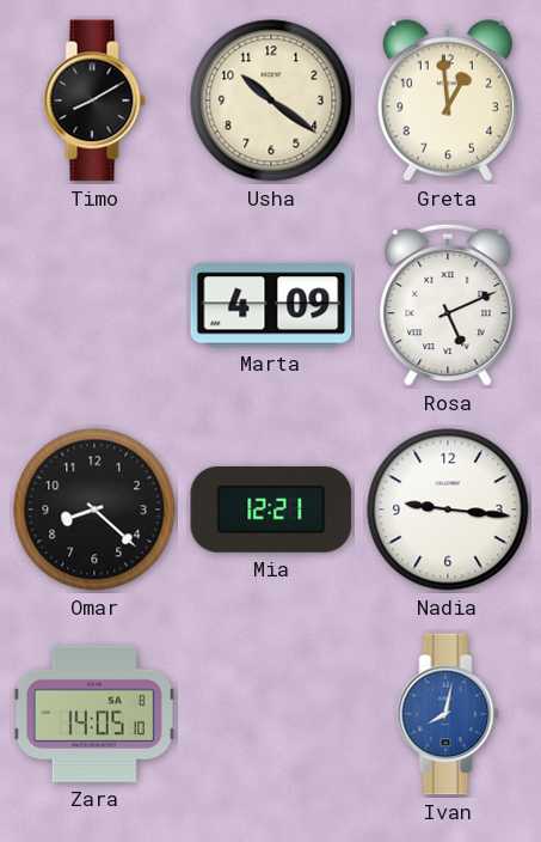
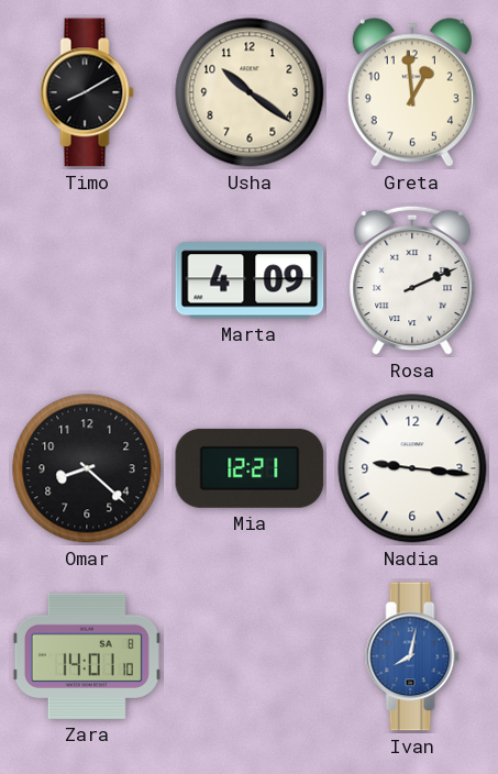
Rosa: 5:11 -> 2:11 (412, 280)
Zara: 14:05 -> 14:01 (87, 656)
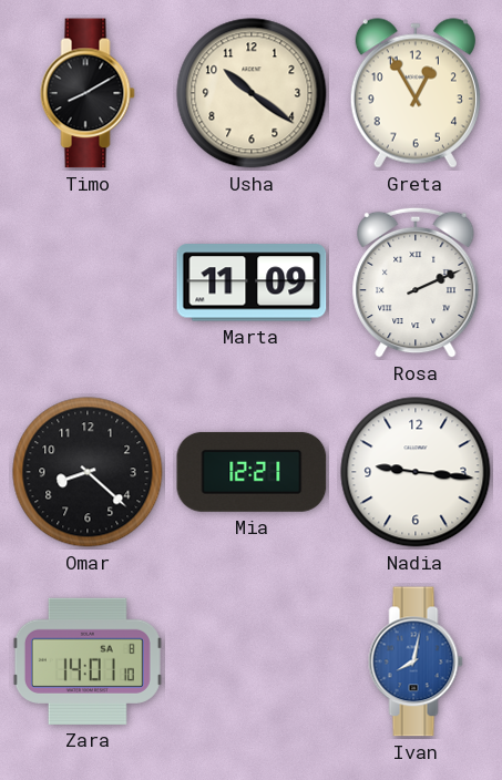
Greta: 12:59 -> 12:55 (416, 93)
Marta: 4:09 -> 11:09 (252, 283)
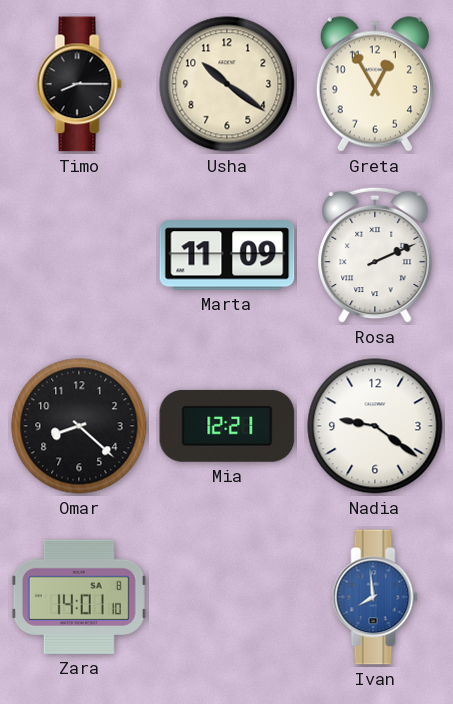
Timo: 8:10 -> 8:15 (79, 84)
Nadia: 9:16 -> 9:21 (375, 426)
Ivan: 8:02 -> 7:59 (375, 597)
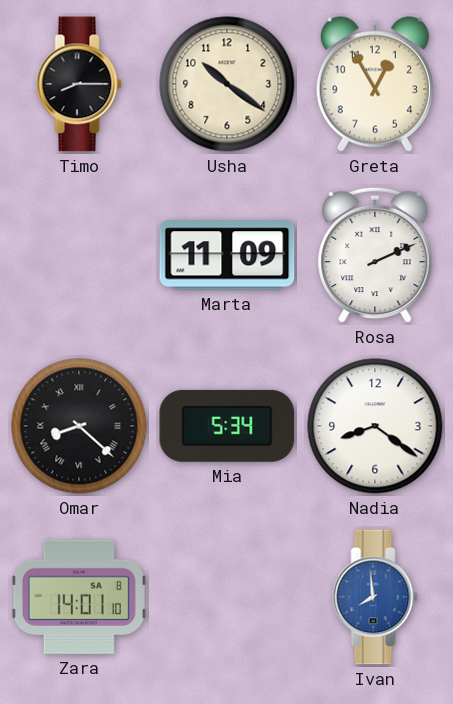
Omar numerals: Arabic -> Roman (79, 426)
Mia: 12:21 -> 5:34 (227, 426)
Nadia: 9:21 -> 8:21 (375, 426)
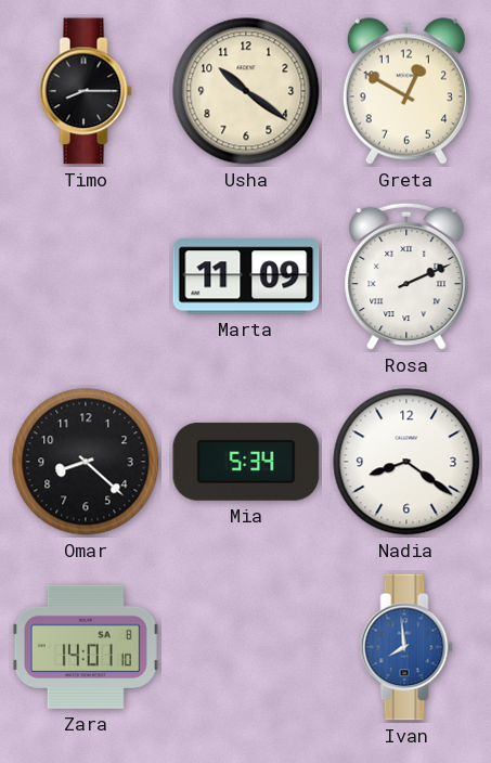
Greta: 12:55 -> 12:50 (406, 91)
Omar numerals: Roman -> Arabic (86, 462)
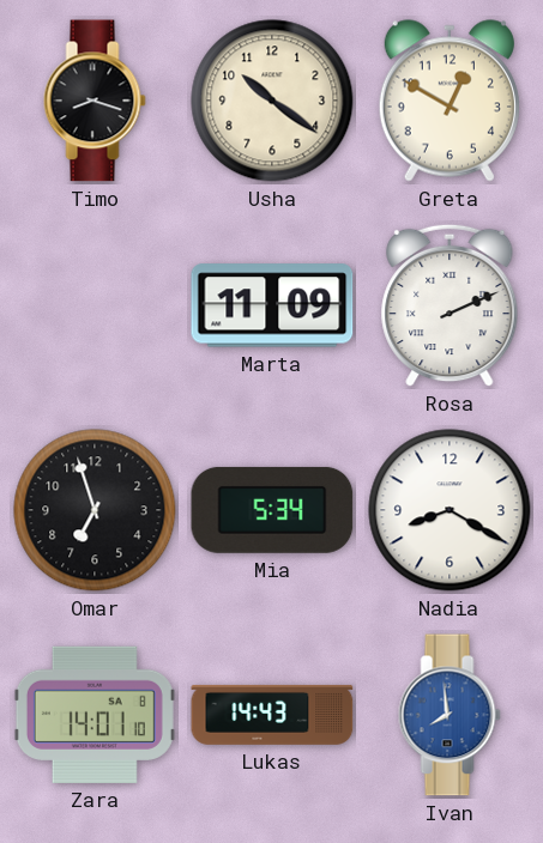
Timo: 8:15 -> 8:18 (95, 101)
Omar: 8:22 -> 6:57 (95, 510)
Nadia: 8:21 -> 8:20 (450, 510)
Lukas: none -> 14:43 (272, 715)
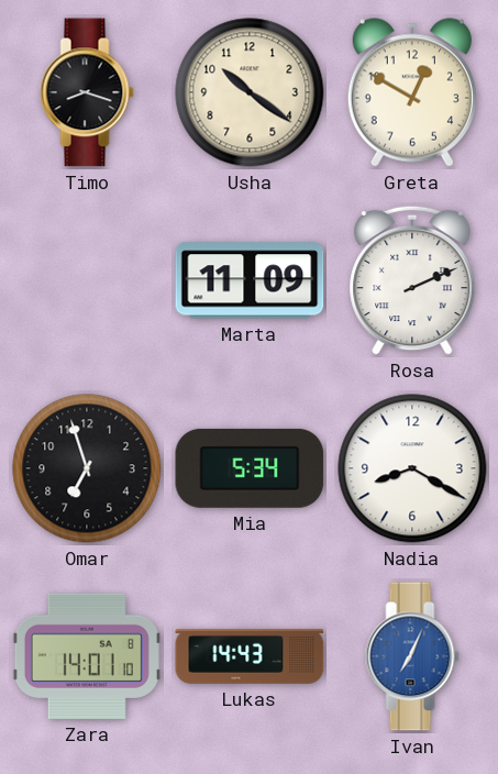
Ivan: 7:59 -> 7:04 (412, 656)
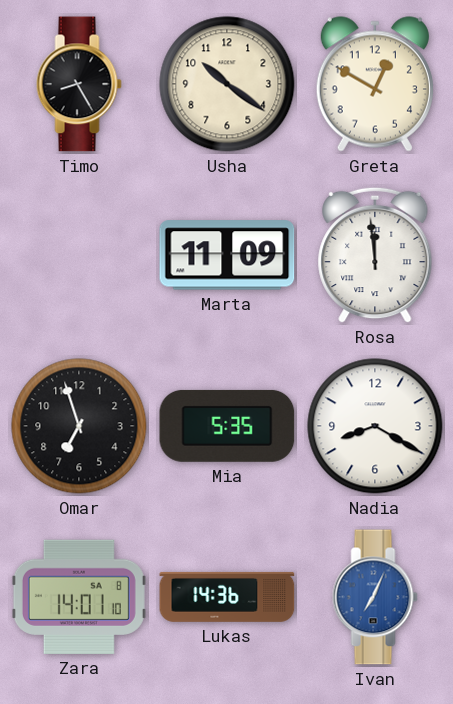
Timo: 8:18 -> 8:25 (79, 84)
Rosa: 2:11 -> 11:59 (375, 255)
Mia: 5:34 -> 5:35 (227, 426)
Lukas: 14:43 -> 14:36 (227, 597)
